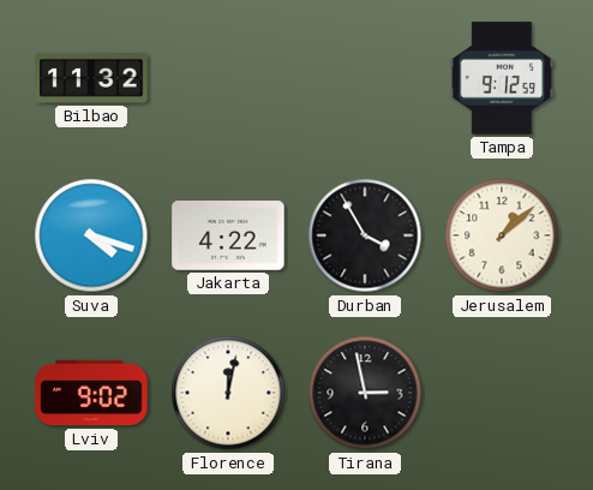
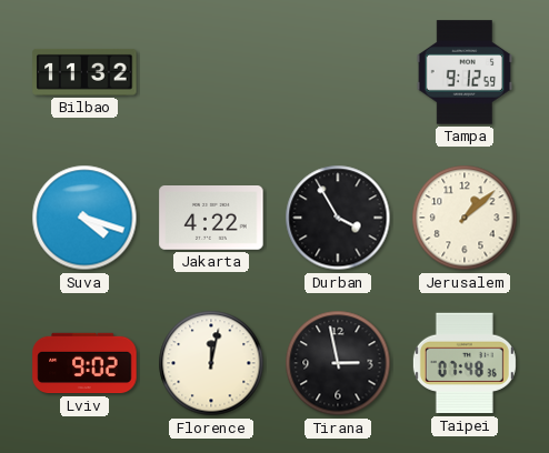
Taipei: none -> 07:48 (465, 363)
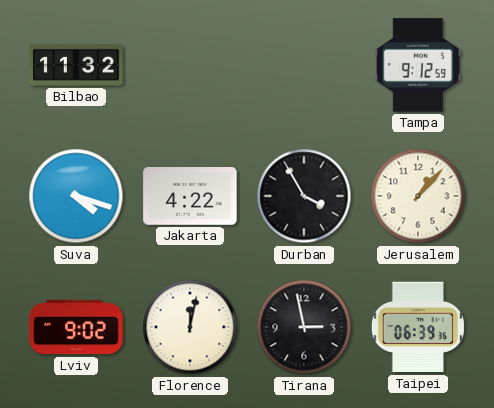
Jerusalem: 1:08 -> 1:07 (418, 196)
Taipei: 07:48 -> 06:39 (418, 327)
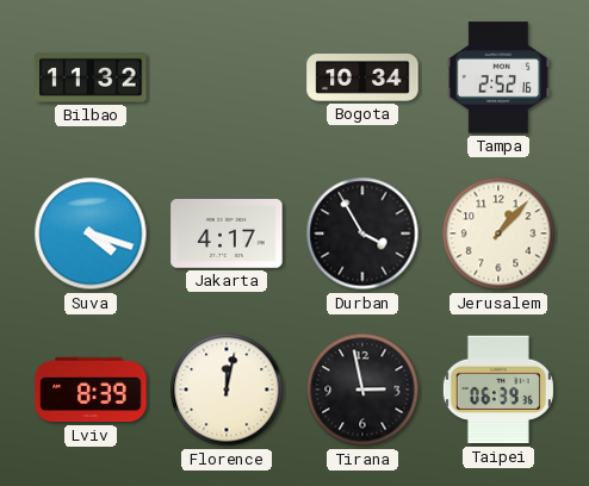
Bogota: none -> 10:34 (362, 79)
Tampa: 9:12 -> 2:52 (497, 77)
Jakarta: 4:22 -> 4:17 (227, 235)
Lviv: 9:02 -> 8:39 (91, 390)
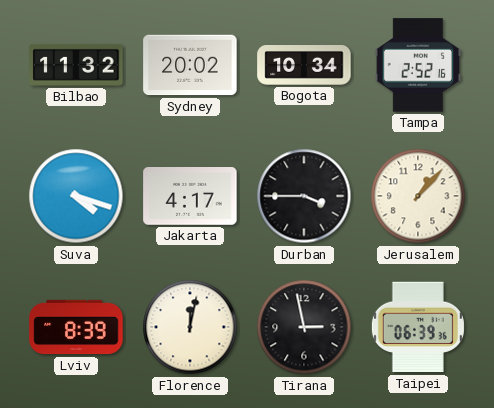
Sydney: none -> 20:02 (190, 65)
Durban: 3:55 -> 3:45 (304, 196)
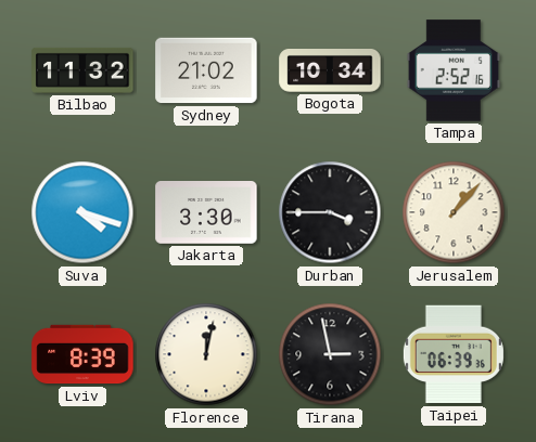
Sydney: 20:02 -> 21:02 (206, 70)
Jakarta: 4:17 -> 3:30 (206, 213)
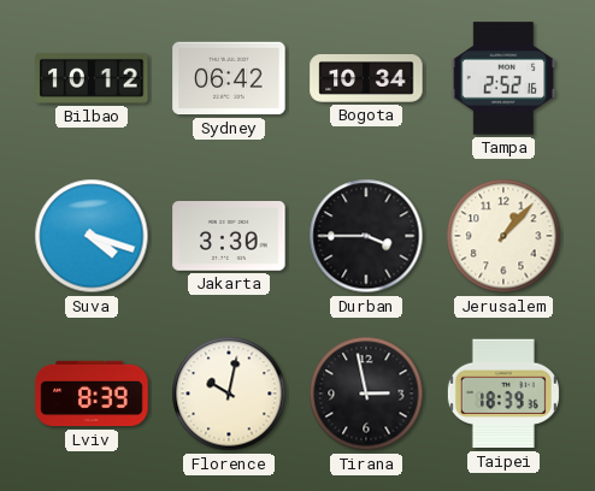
Bilbao: 11:32 -> 10:12 (92, 78)
Sydney: 21:02 -> 06:42 (229, 78)
Florence: 12:02 -> 10:02 (229, 394)
Taipei: 06:39 -> 18:39 (503, 394)
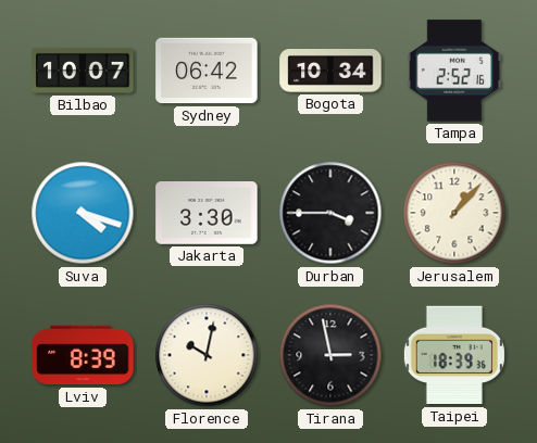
Bilbao: 10:12 -> 10:07 (83, 71)
